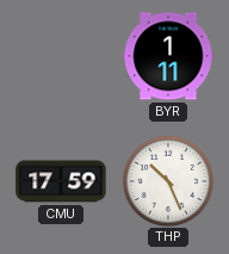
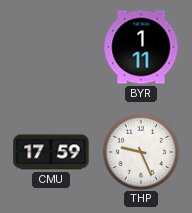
THP: 10:26 -> 9:26 (140, 151)
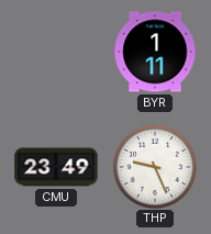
CMU: 17:59 -> 23:49 (56, 167)
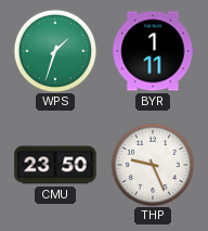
WPS: none -> 1:33 (54, 50)
CMU: 23:49 -> 23:50 (55, 165)
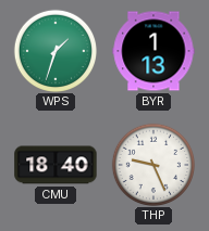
BYR: 1:11 -> 1:13 (153, 51)
CMU: 23:50 -> 18:40 (56, 165)
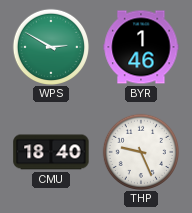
WPS: 1:33 -> 2:50 (50, 46)
BYR: 1:13 -> 1:46 (141, 47)
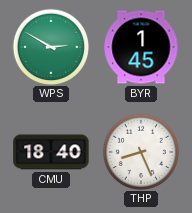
BYR: 1:46 -> 1:45 (141, 47)
THP: 9:26 -> 8:26 (140, 151)
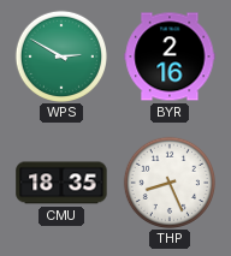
BYR: 1:45 -> 2:16 (170, 56)
CMU: 18:40 -> 18:35 (61, 183)
